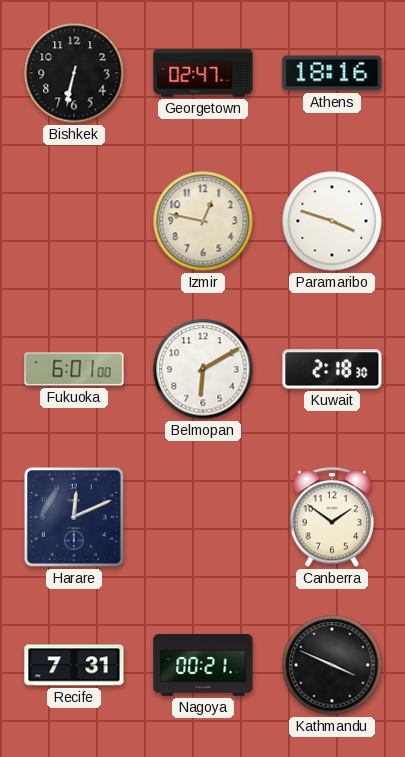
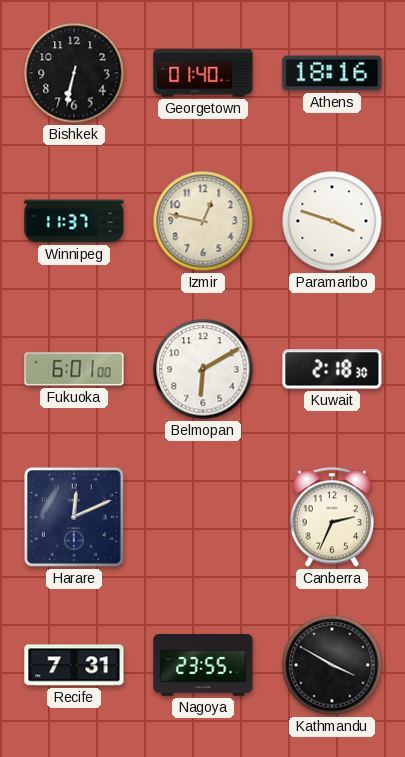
Georgetown: 02:47 -> 01:40 (203, 73)
Winnipeg: none -> 11:37 (74, 221)
Canberra: 1:51 -> 2:34 (331, 517)
Nagoya: 00:21 -> 23:55 (203, 665)
Kathmandu: 3:49 -> 3:50 (332, 665)
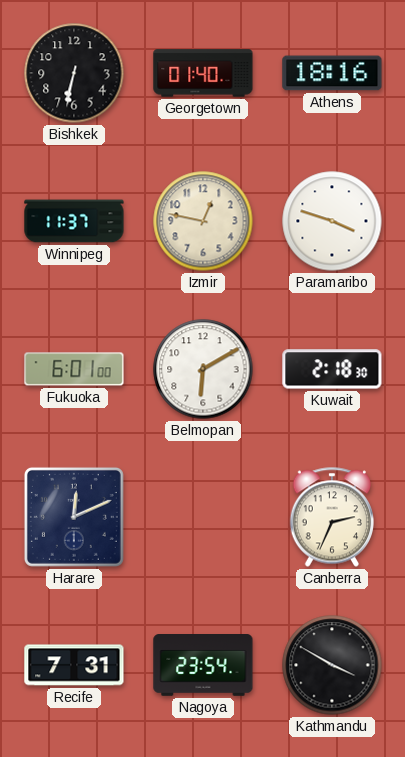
Nagoya: 23:55 -> 23:54 (203, 665)
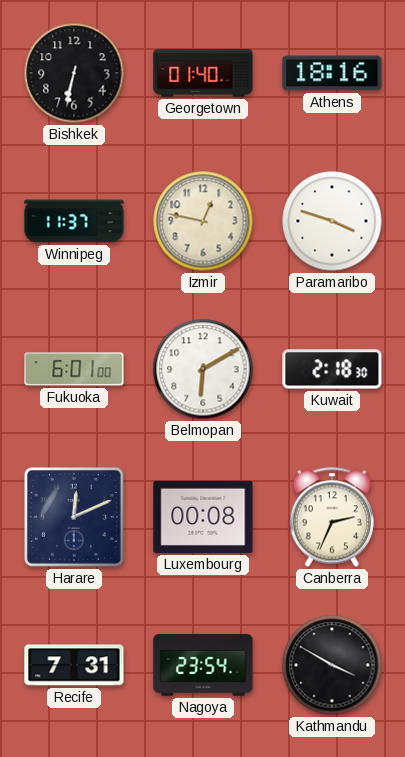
Luxembourg: none -> 00:08 (203, 517)
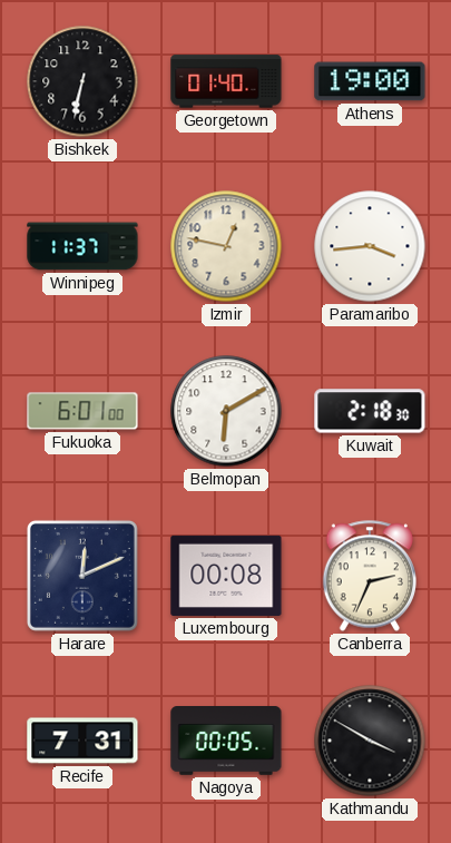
Athens: 18:16 -> 19:00 (370, 81)
Paramaribo: 3:48 -> 3:44 (370, 246)
Nagoya: 23:54 -> 00:05 (226, 741)
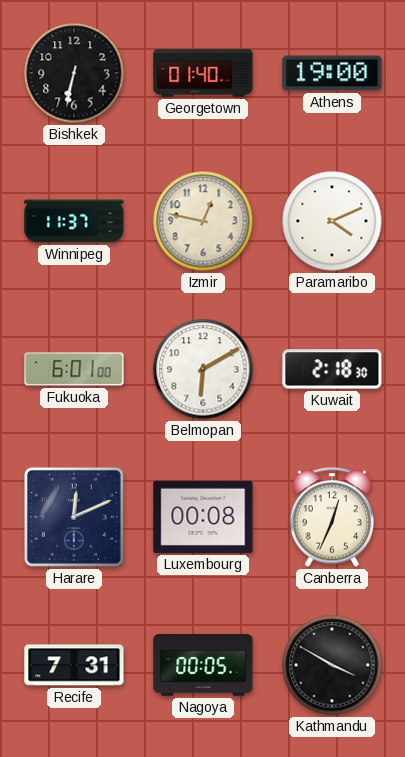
Paramaribo: 3:44 -> 4:11 (332, 221)
Canberra: 2:34 -> 12:34 (331, 517)
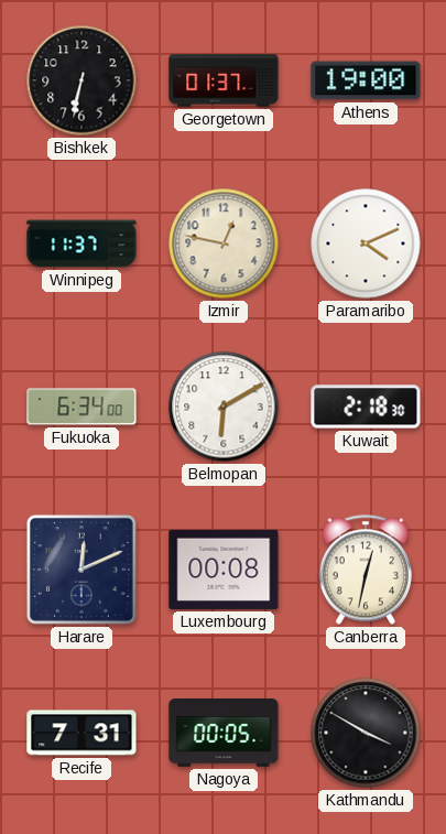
Georgetown: 01:40 -> 01:37 (224, 80)
Fukuoka: 6:01 -> 6:34 (81, 407)
Canberra: 12:34 -> 12:32 (365, 570)
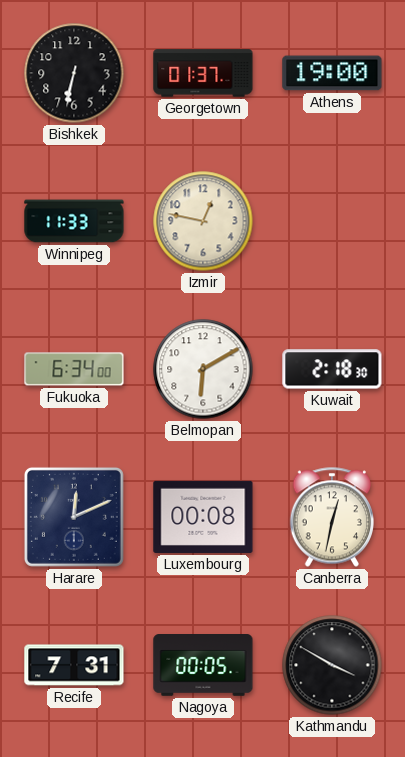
Winnipeg: 11:37 -> 11:33 (74, 221)
Paramaribo: 4:11 -> none (366, 243)
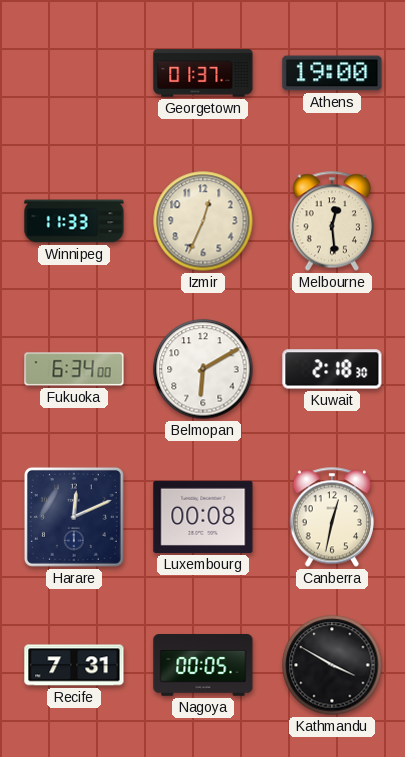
Bishkek: 6:32 -> none (74, 73)
Izmir: 12:47 -> 12:34 (203, 221)
Melbourne: none -> 12:29 (331, 221)
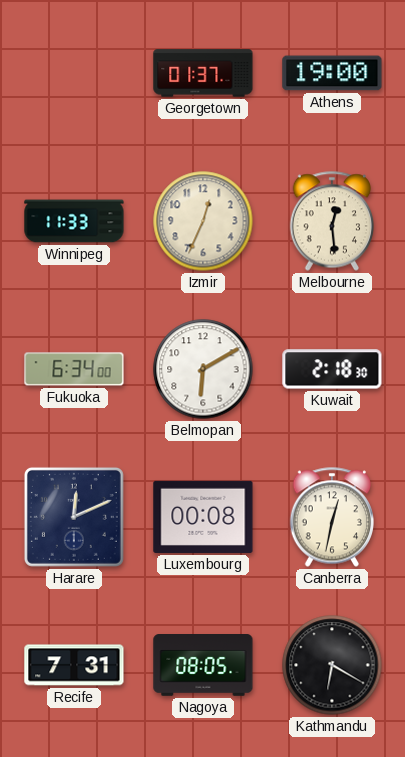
Nagoya: 00:05 -> 08:05 (203, 665)
Kathmandu: 3:50 -> 6:20 (332, 665)
